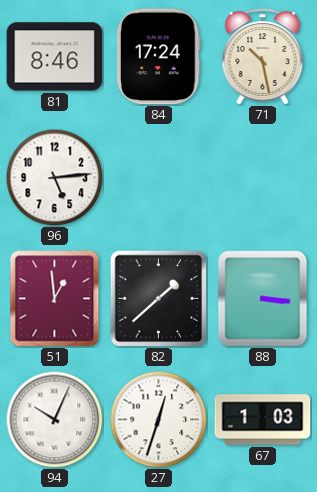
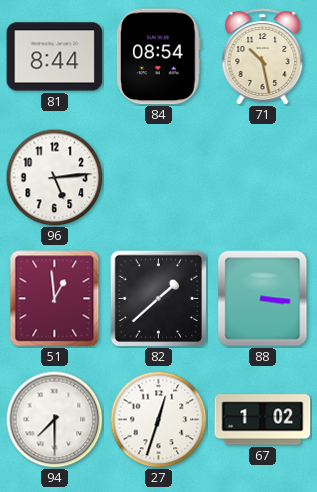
81: 8:46 -> 8:44 (55, 57)
84: 17:24 -> 08:54 (159, 57)
94: 10:04 -> 7:30 (54, 419)
67: 1:03 -> 1:02 (263, 420)
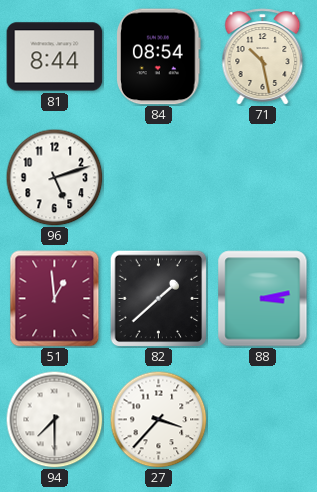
96: 5:14 -> 5:12 (54, 177)
88: 3:16 -> 3:13 (263, 299)
27: 12:33 -> 3:37 (158, 419)
67: 1:02 -> none (263, 420)
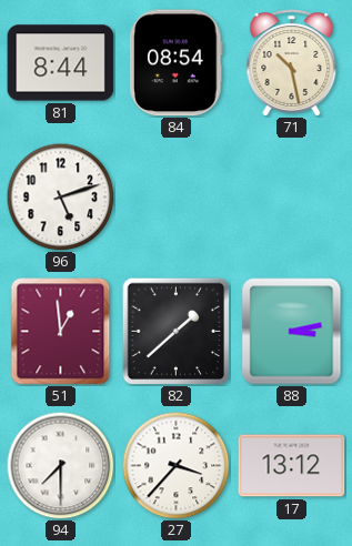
17: none -> 13:12 (292, 466)
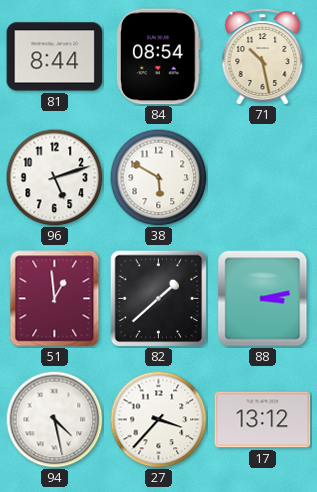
38: none -> 5:50 (158, 177)
94: 7:30 -> 4:28 (54, 419)
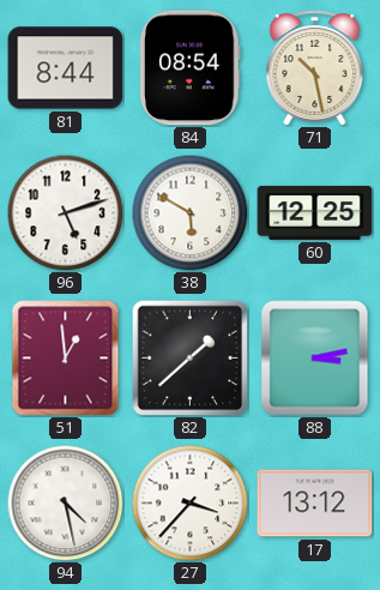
60: none -> 12:25 (315, 212)
